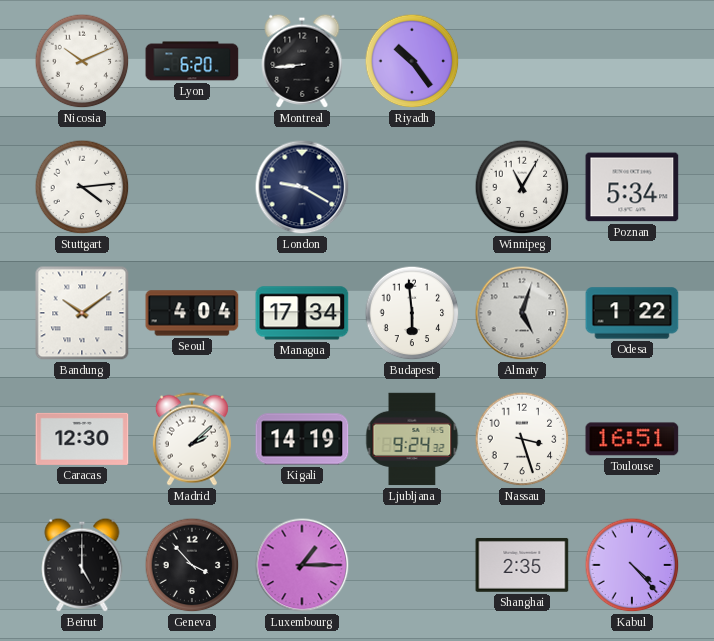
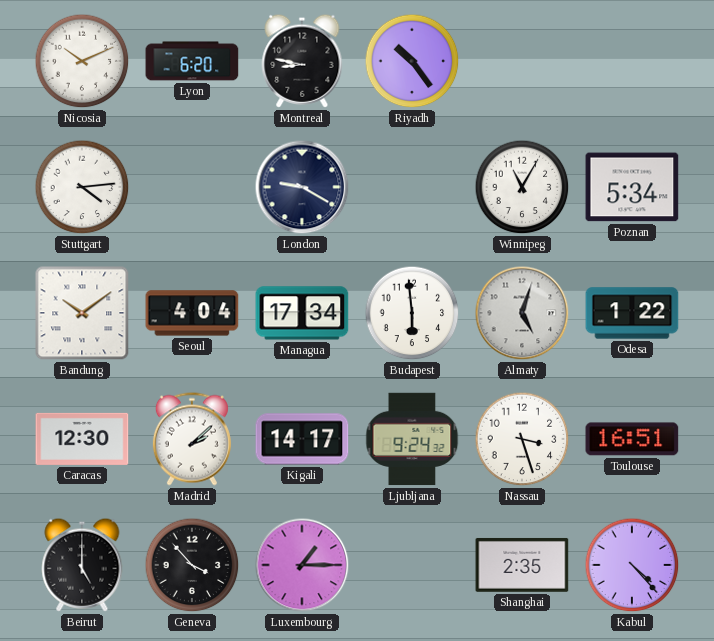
Montreal: 8:44 -> 8:47 (302, 61)
Kigali: 14:19 -> 14:17 (302, 439)
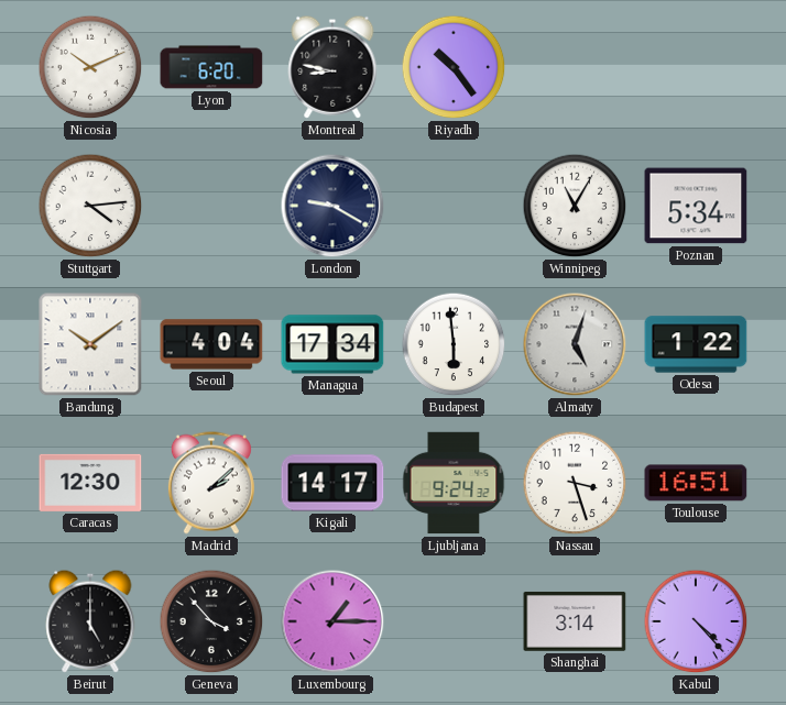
Shanghai: 2:35 -> 3:14 (575, 621)
